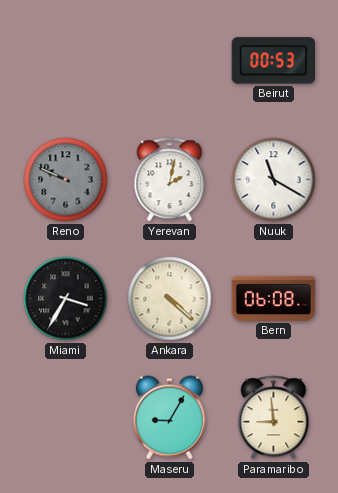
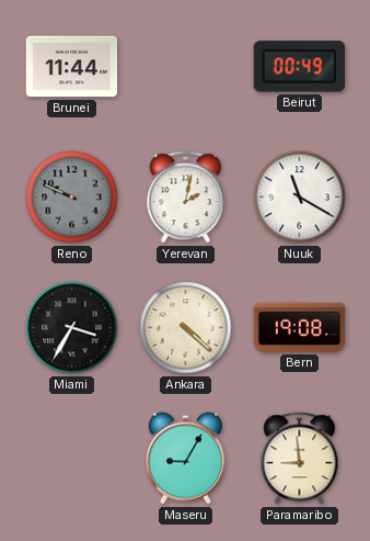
Brunei: none -> 11:44 (72, 67)
Beirut: 00:53 -> 00:49 (299, 67)
Bern: 06:08 -> 19:08 (300, 327)
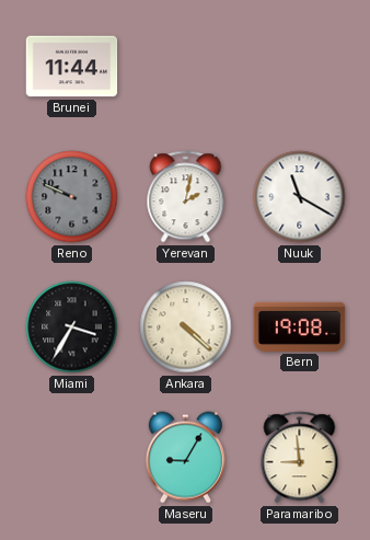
Beirut: 00:49 -> none (299, 67)
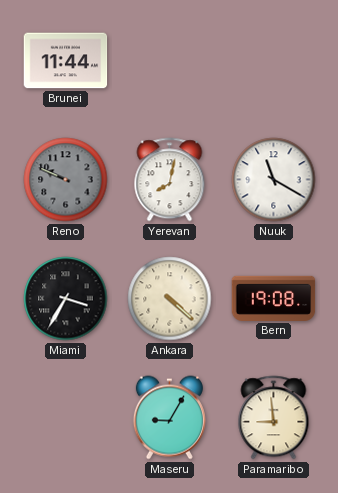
Yerevan: 2:02 -> 8:02 (170, 180)
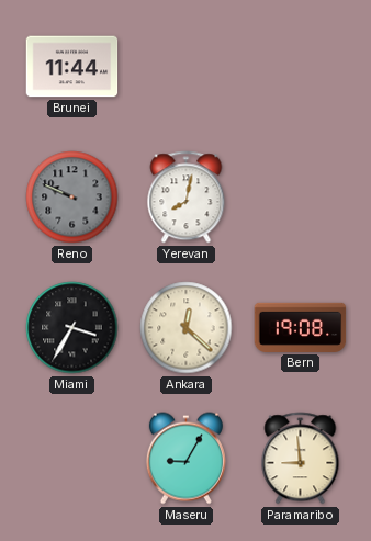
Nuuk: 11:20 -> none (274, 180)
Ankara: 4:22 -> 12:22 (187, 328)
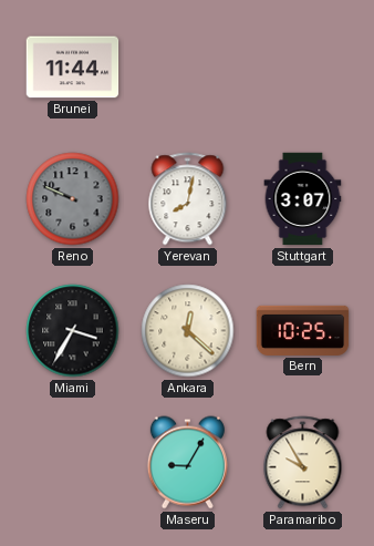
Stuttgart: none -> 3:07 (303, 199)
Bern: 19:08 -> 10:25 (303, 330)
Paramaribo: 8:59 -> 9:55 (303, 463)
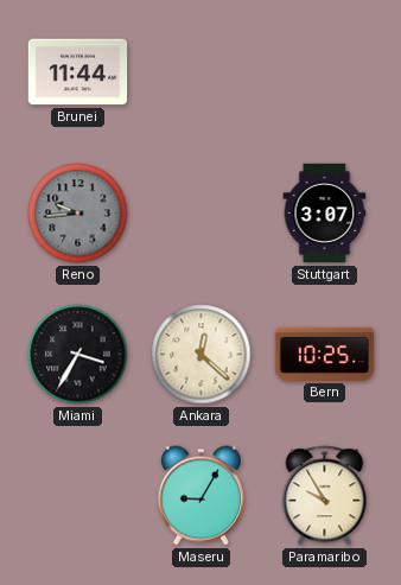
Reno: 9:49 -> 9:44 (78, 214)
Yerevan: 8:02 -> none (188, 199)
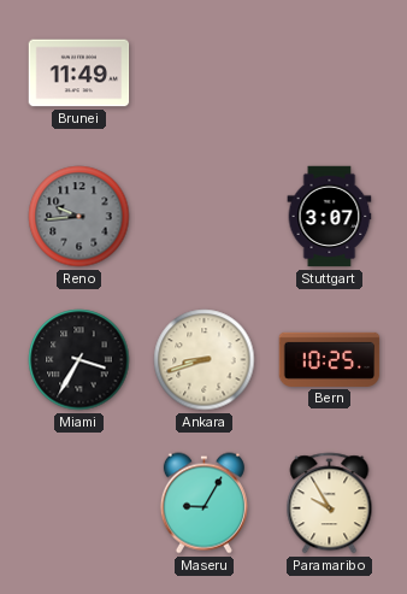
Brunei: 11:44 -> 11:49 (79, 73)
Ankara: 12:22 -> 8:42 (205, 360)
